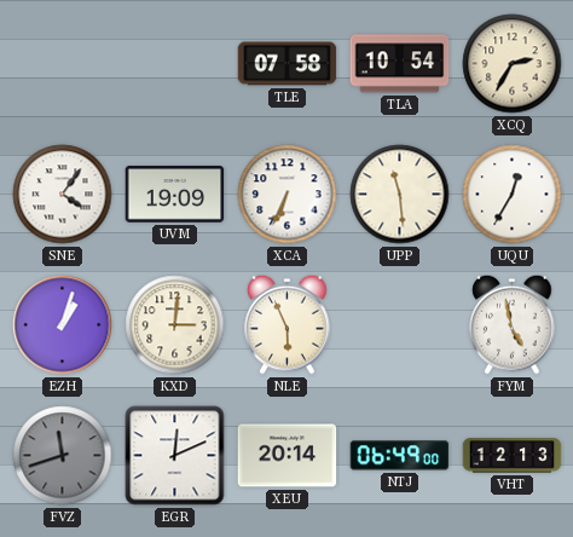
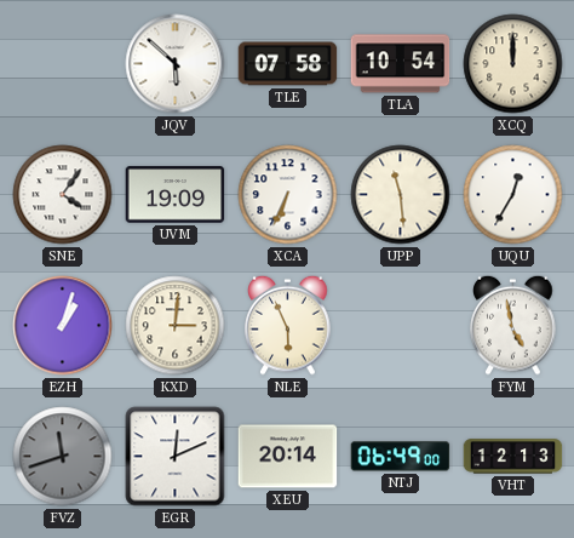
JQV: none -> 5:52 (176, 64)
XCQ: 2:35 -> 12:00 (513, 64)
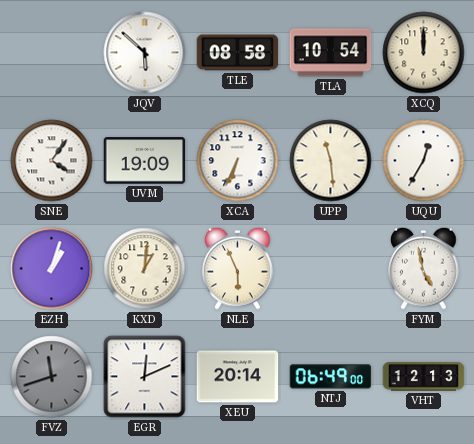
TLE: 07:58 -> 08:58 (238, 53)
KXD: 3:01 -> 1:01 (145, 269)
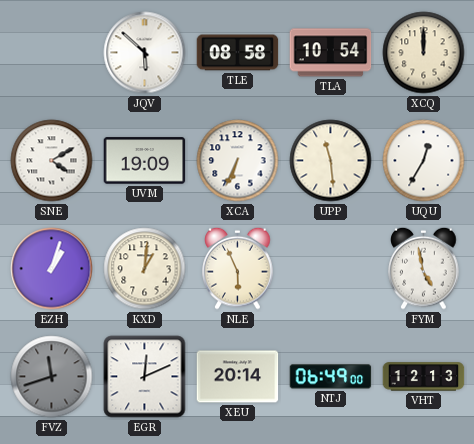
SNE: 4:06 -> 4:10 (52, 161)
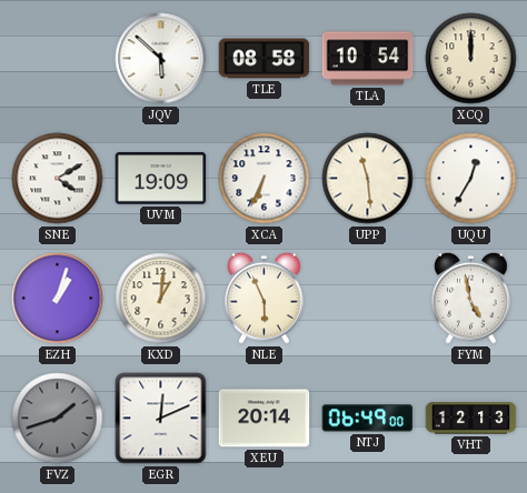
FVZ: 11:42 -> 1:42 (58, 419)
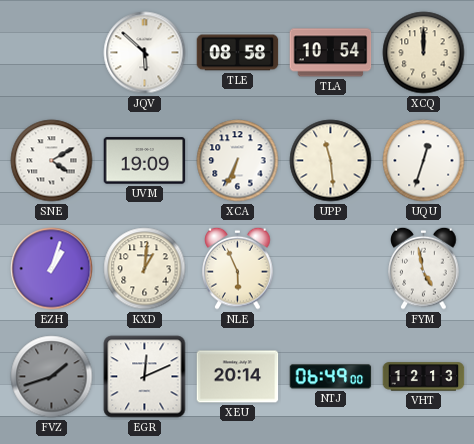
UQU: 12:35 -> 12:33 (424, 161)
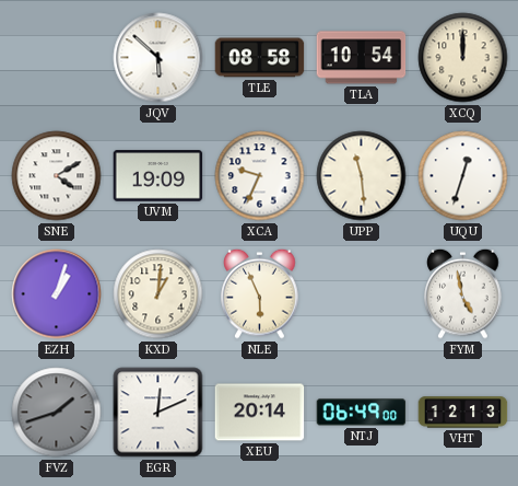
XCA: 6:34 -> 9:34 (260, 176)
